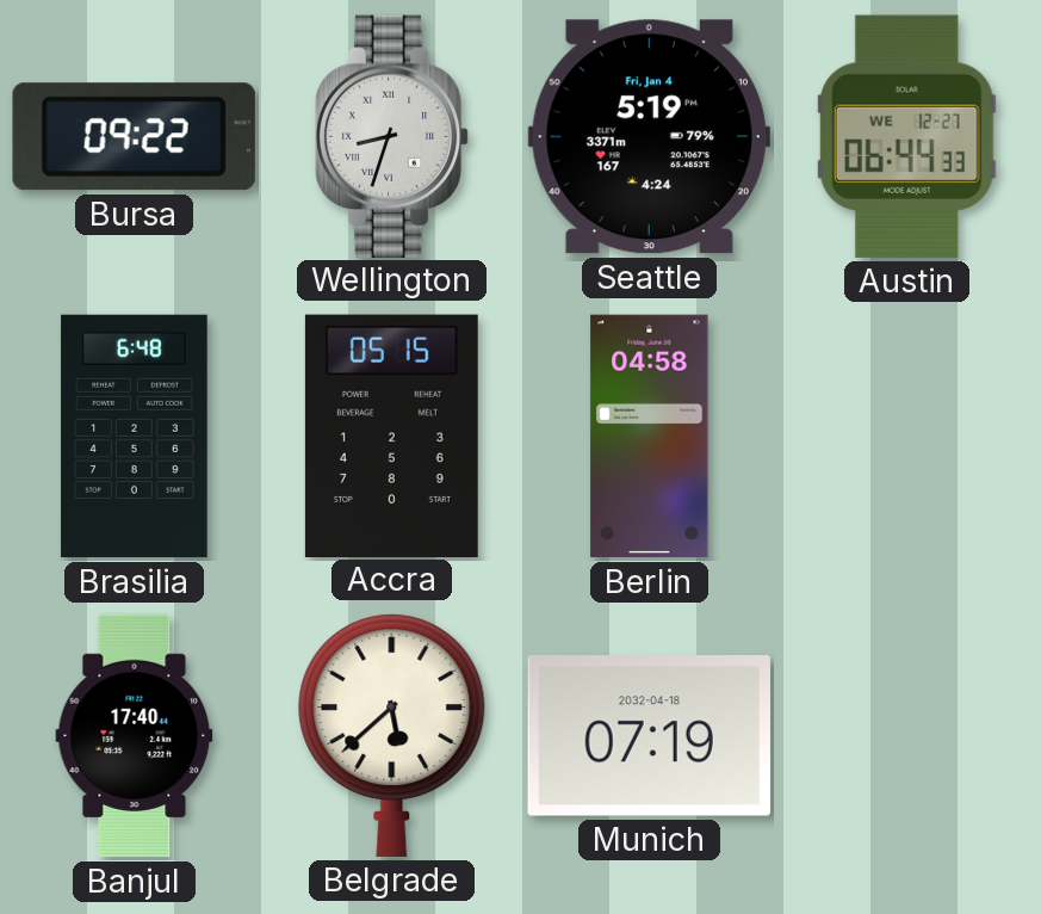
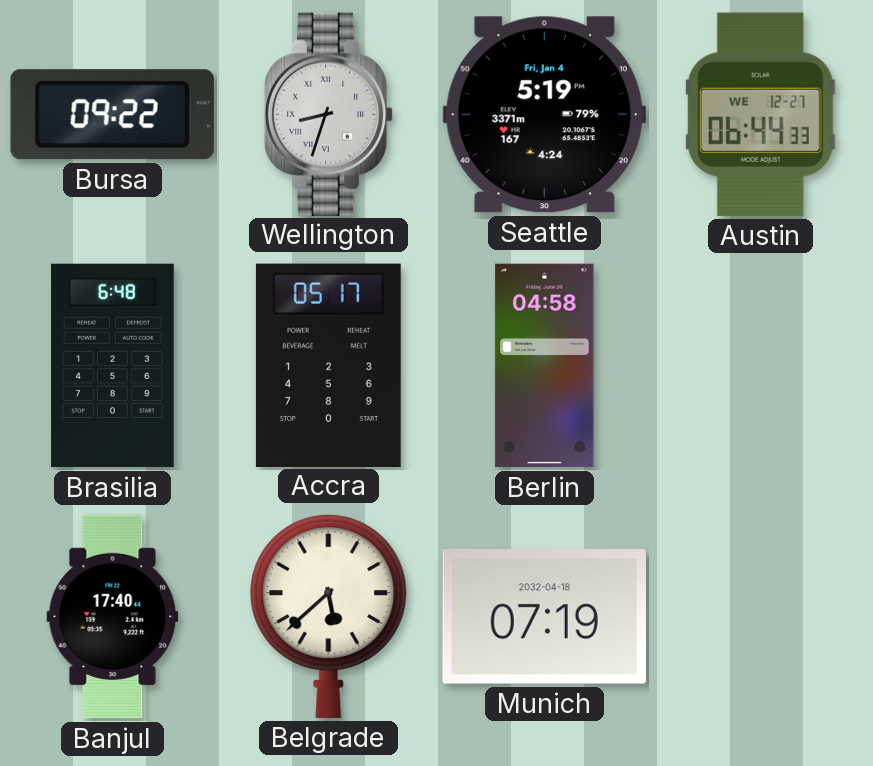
Accra: 05:15 -> 05:17 (328, 365)
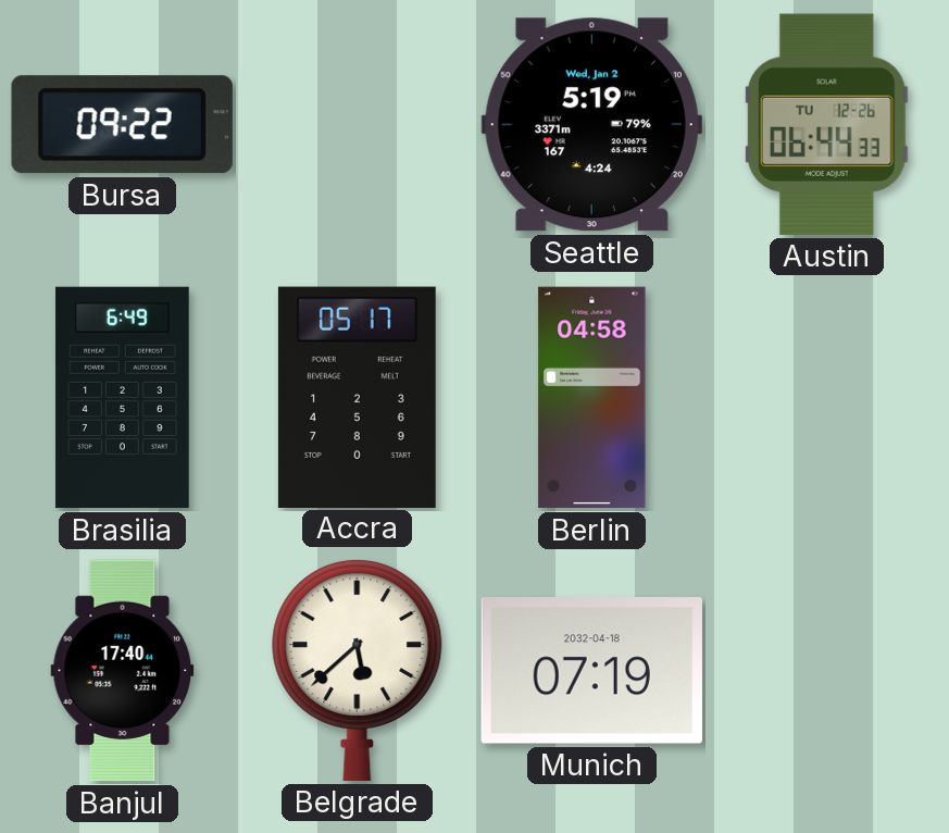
Wellington: 8:33 -> none (329, 114)
Seattle date: Fri, Jan 4 -> Wed, Jan 2 (591, 125)
Austin date: WE 12-27 -> TU 12-26 (826, 124)
Brasilia: 6:48 -> 6:49 (123, 398)
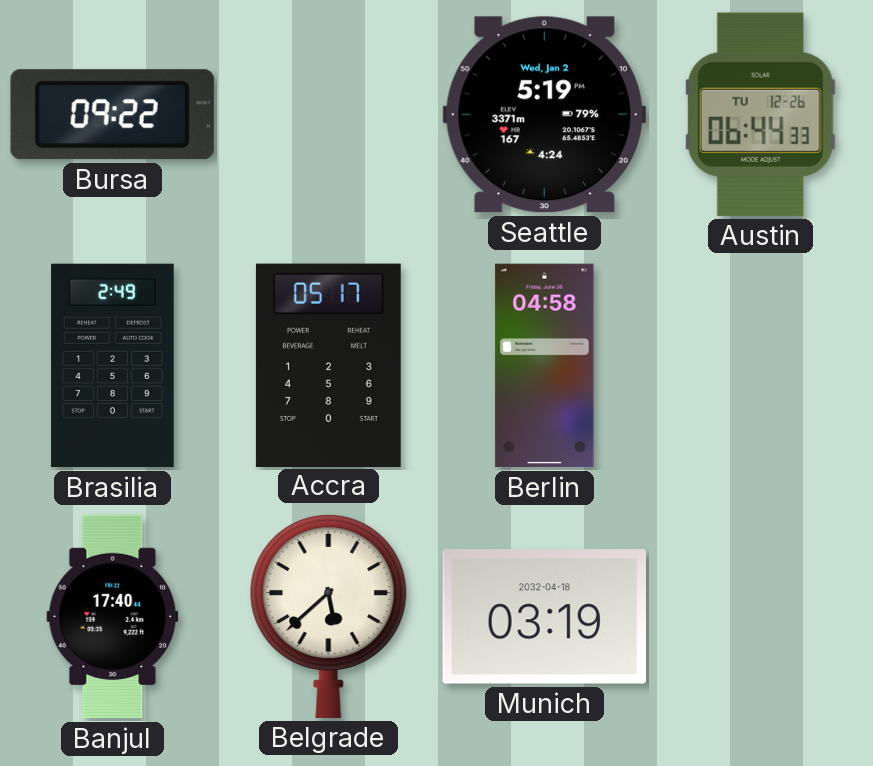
Brasilia: 6:49 -> 2:49 (113, 366)
Munich: 07:19 -> 03:19 (544, 617)
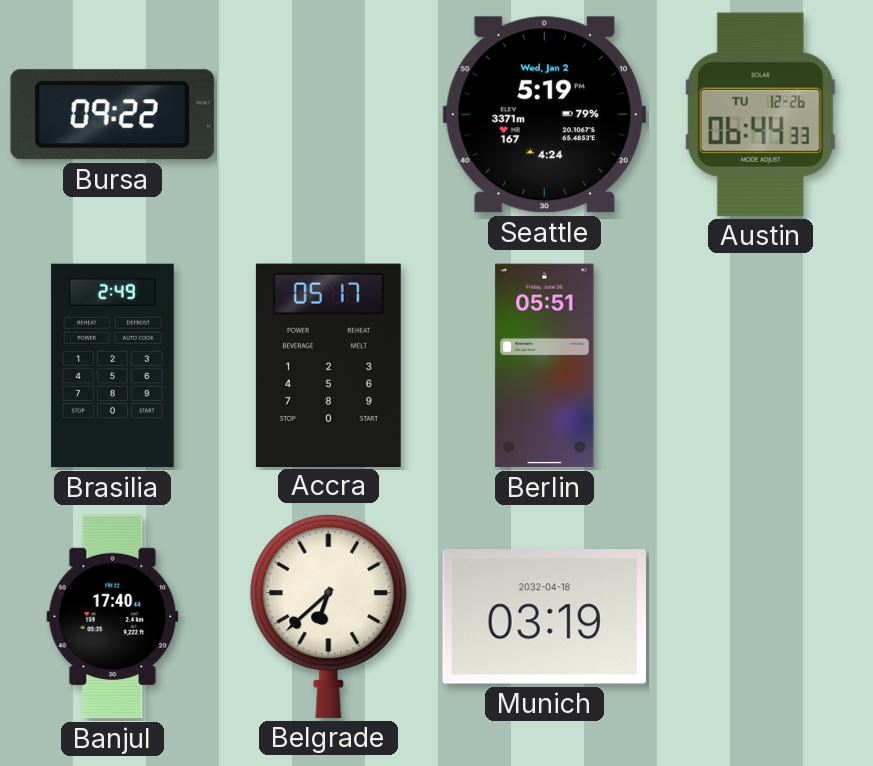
Berlin: 04:58 -> 05:51 (545, 366)
Belgrade: 5:38 -> 6:38 (329, 616)
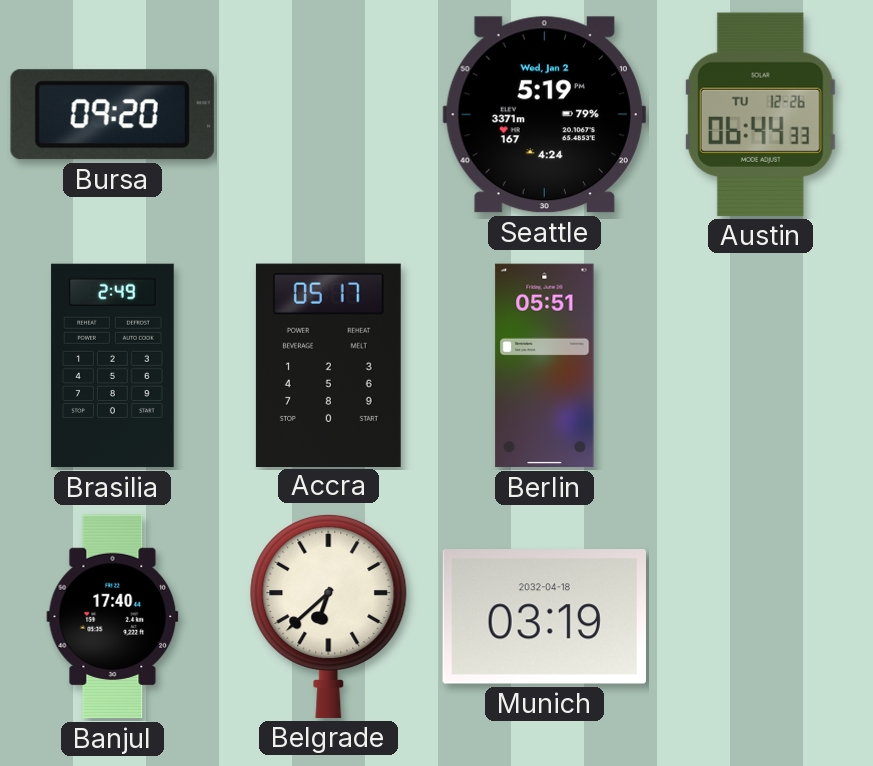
Bursa: 09:22 -> 09:20 (112, 115)
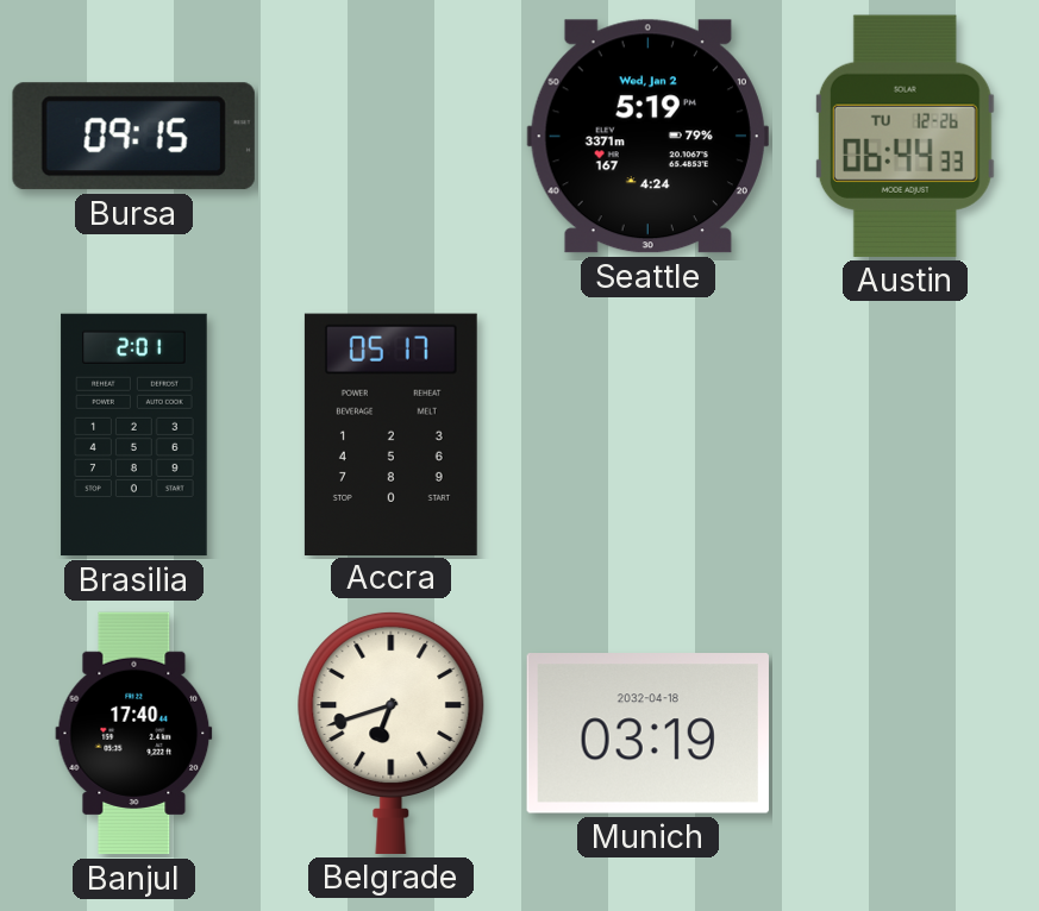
Bursa: 09:20 -> 09:15 (133, 137)
Brasilia: 2:49 -> 2:01 (134, 435)
Berlin: 05:51 -> none (545, 366)
Belgrade: 6:38 -> 6:42 (392, 733)
